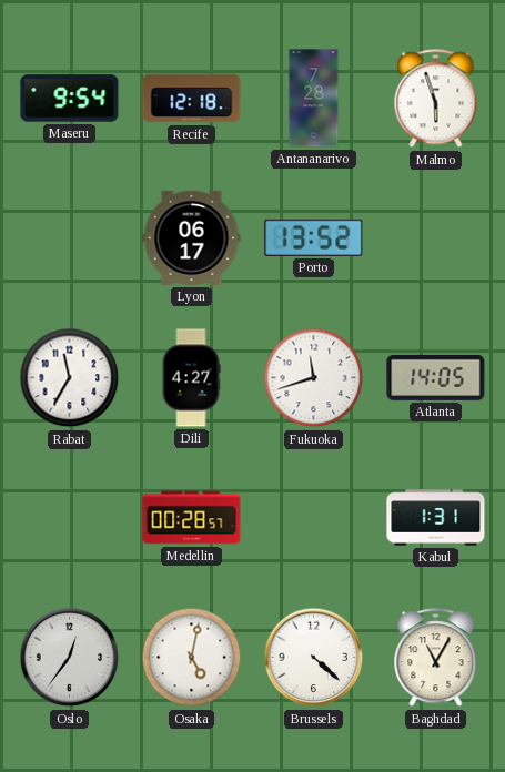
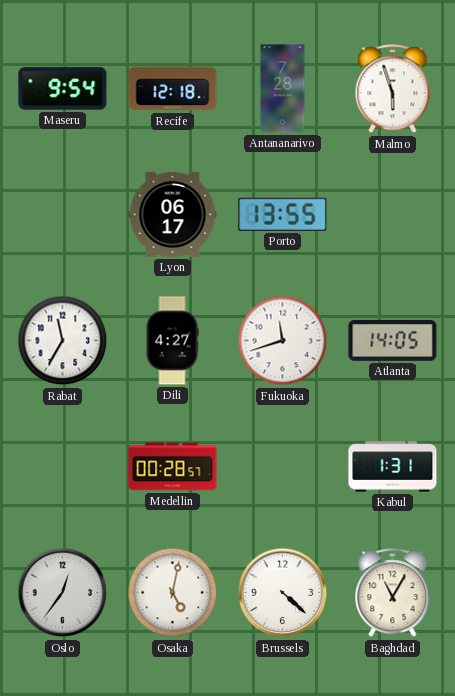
Porto: 13:52 -> 13:55 (283, 214)
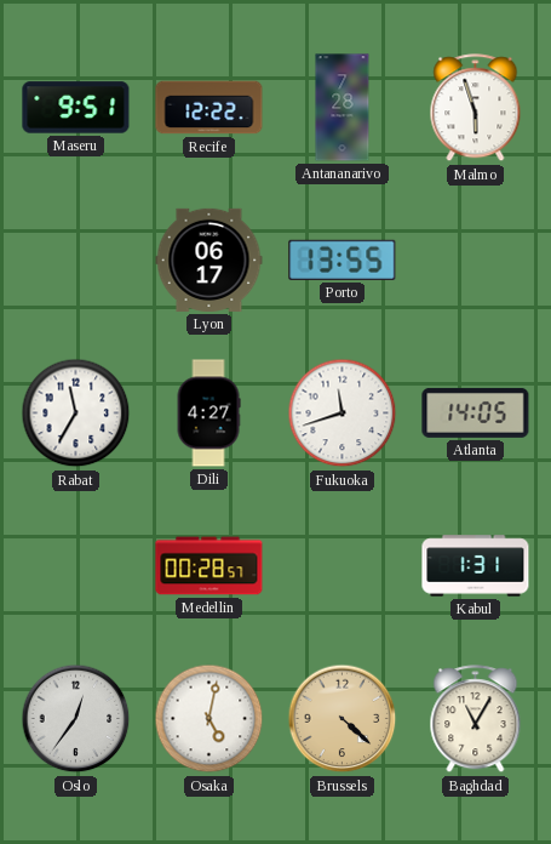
Maseru: 9:54 -> 9:51 (76, 108)
Recife: 12:18 -> 12:22 (210, 108)
Brussels dial: white -> champagne (343, 719)
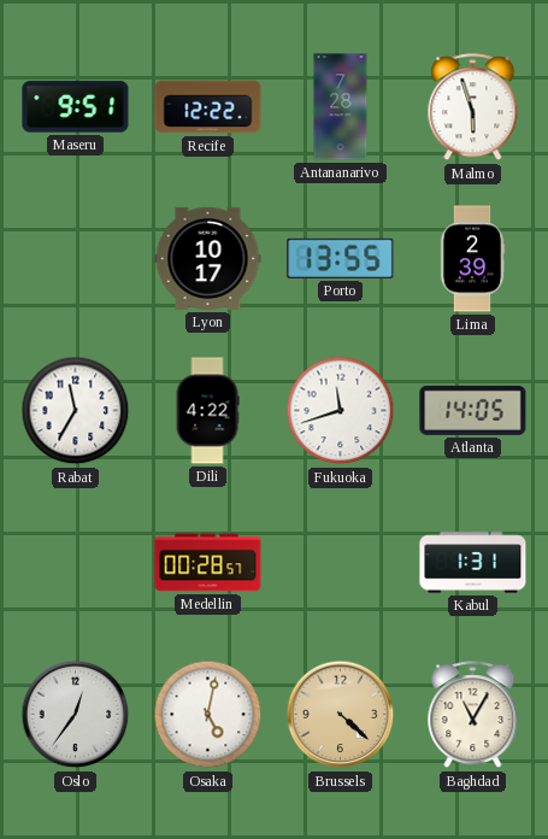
Lyon: 06:17 -> 10:17 (208, 258)
Lima: none -> 2:39 (472, 259)
Dili: 4:27 -> 4:22 (207, 411)
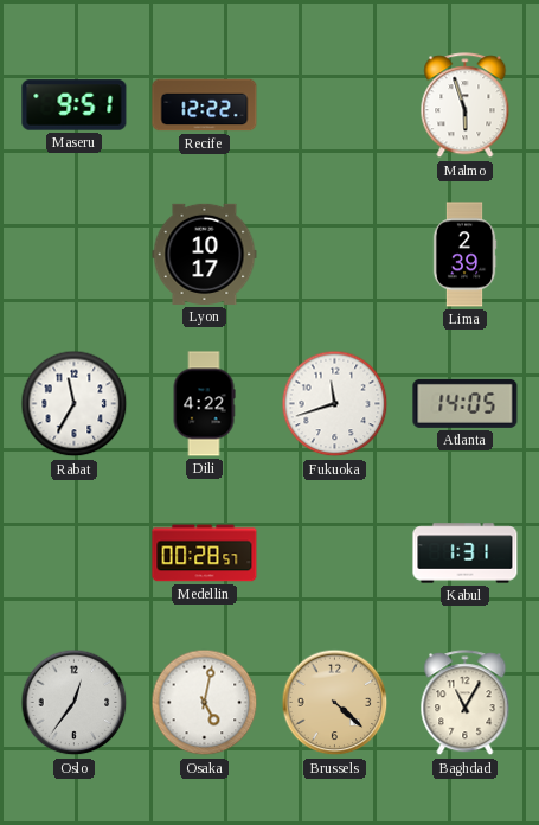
Antananarivo: 7:28 -> none (341, 107)
Porto: 13:55 -> none (341, 258)
